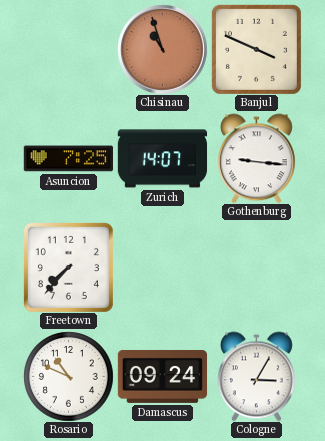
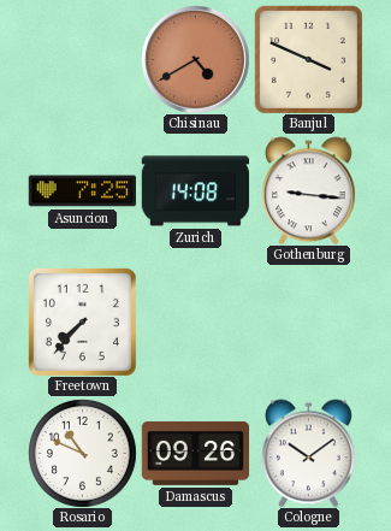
Chisinau: 10:57 -> 4:40 (196, 60)
Zurich: 14:07 -> 14:08 (195, 191)
Damascus: 09:24 -> 09:26 (195, 453)
Cologne: 3:05 -> 10:09 (308, 453)
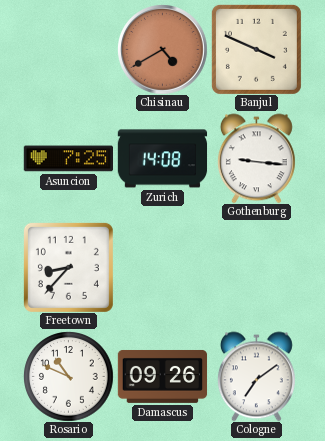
Freetown: 7:37 -> 8:37 (68, 267)
Cologne: 10:09 -> 7:09 (256, 376)
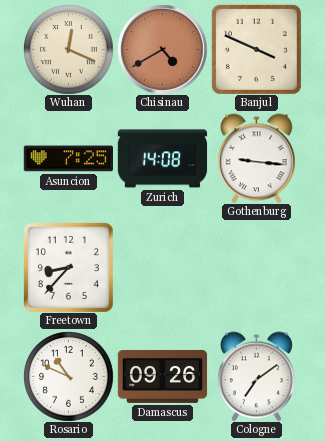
Wuhan: none -> 12:19 (68, 49)
